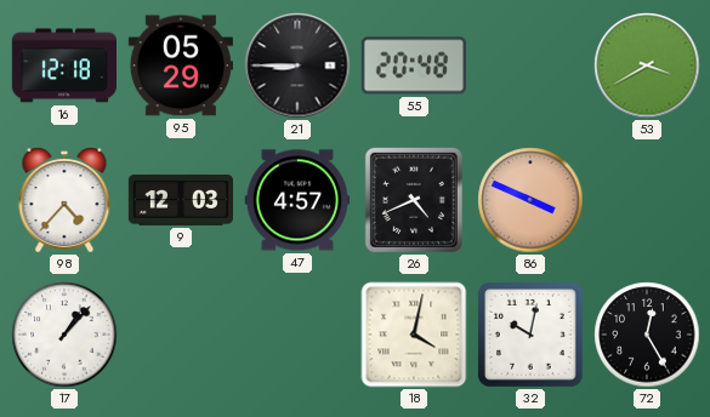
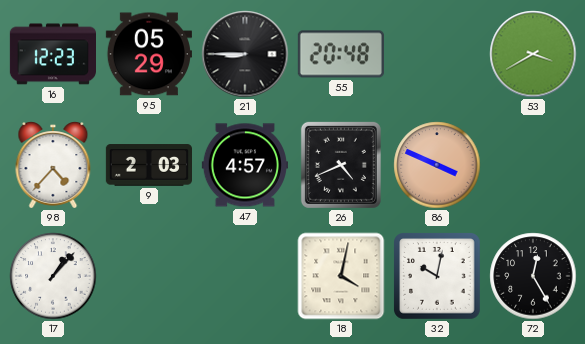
16: 12:18 -> 12:23 (52, 54)
9: 12:03 -> 2:03 (148, 165)
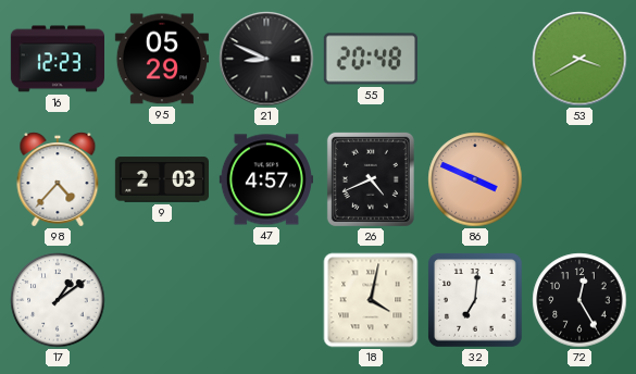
21: 8:45 -> 8:49 (266, 59)
17: 1:07 -> 1:09 (58, 300)
32: 10:02 -> 7:01 (476, 301)
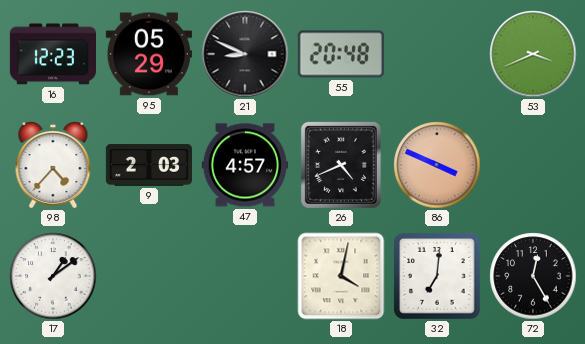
53: 3:40 -> 3:41 (533, 54)
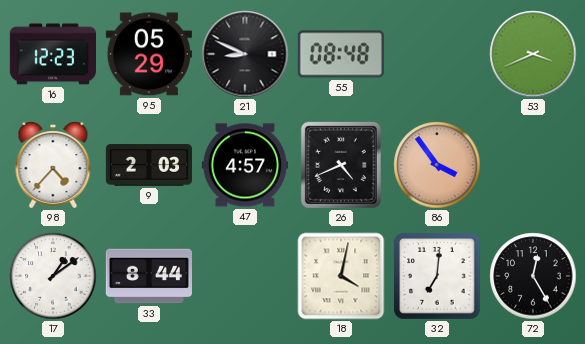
55: 20:48 -> 08:48 (341, 54)
86: 3:49 -> 3:54 (437, 165)
33: none -> 8:44 (148, 276)
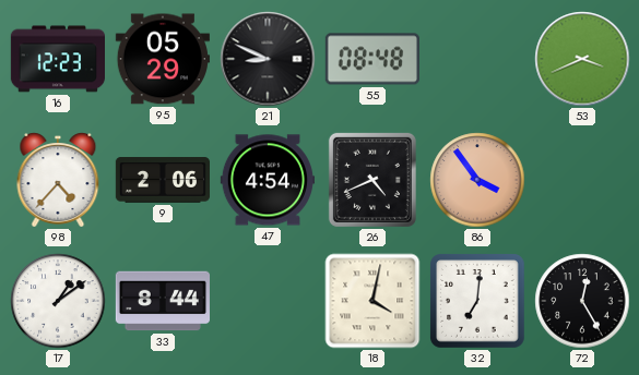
9: 2:03 -> 2:06 (162, 180)
47: 4:57 -> 4:54 (267, 180)
